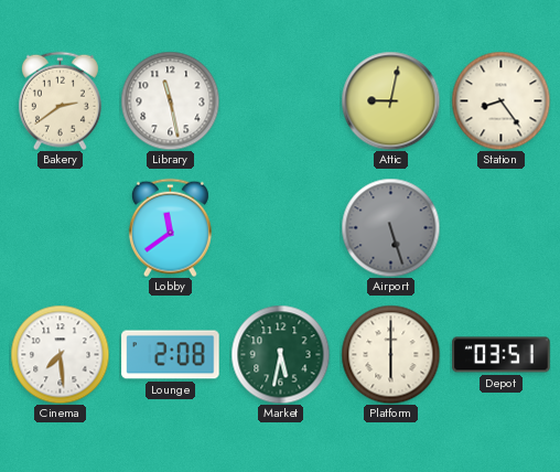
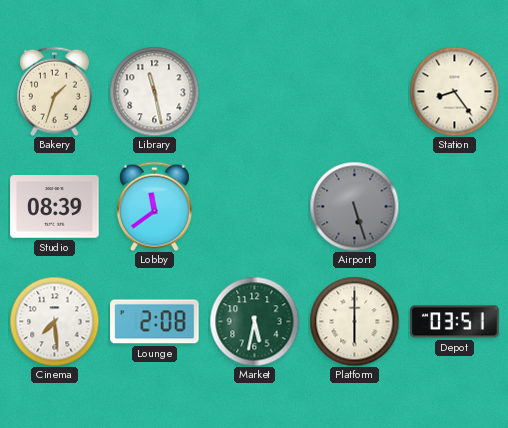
Bakery: 2:39 -> 1:33 (54, 91)
Attic: 9:02 -> none (390, 100)
Studio: none -> 08:39 (55, 207)
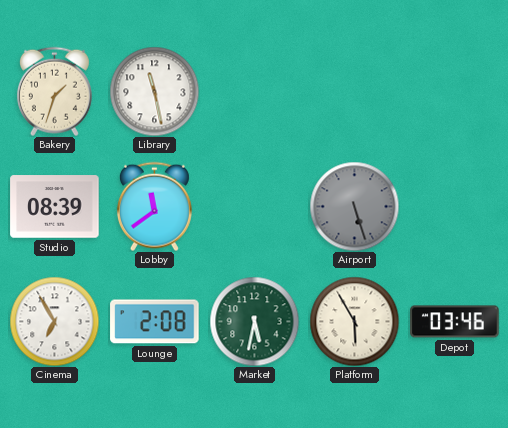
Station: 8:24 -> none (454, 91)
Cinema: 7:29 -> 6:55 (54, 321)
Platform: 6:00 -> 5:55 (354, 321)
Depot: 03:51 -> 03:46 (455, 322)
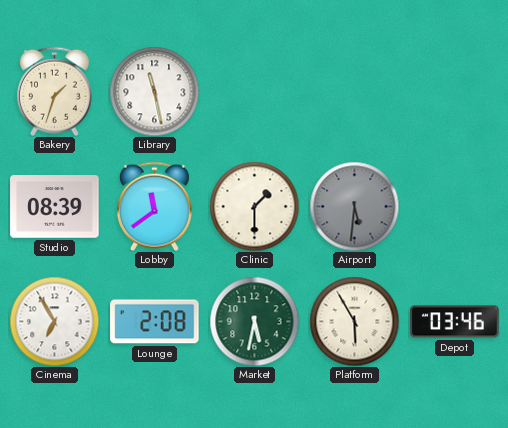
Clinic: none -> 1:30 (254, 206)
Airport: 5:27 -> 5:31 (354, 206)
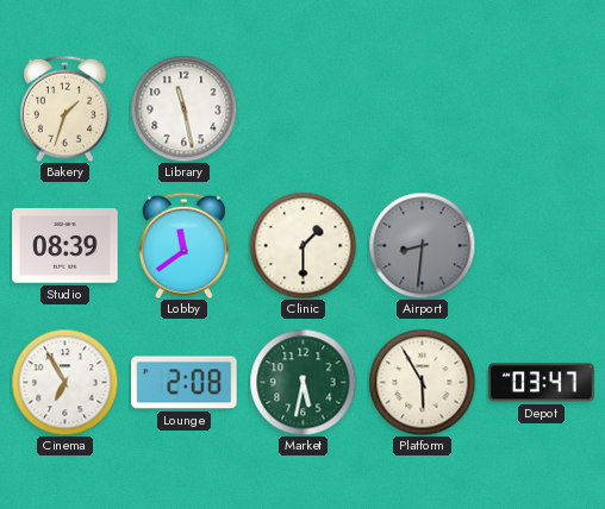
Airport: 5:31 -> 8:31 (422, 245)
Depot: 03:46 -> 03:47 (542, 383)
